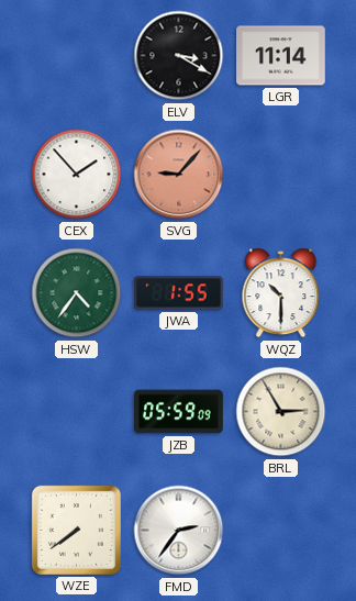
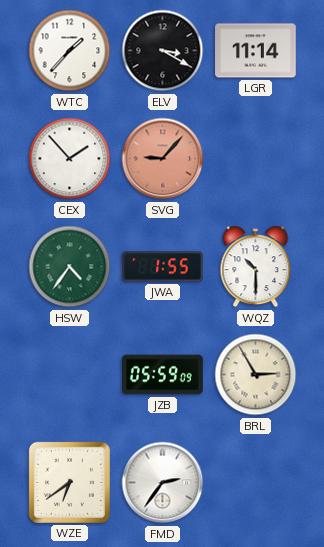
WTC: none -> 1:37 (70, 51)
WZE: 7:39 -> 6:39 (69, 482)
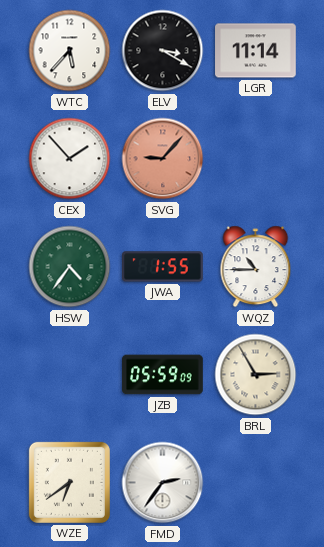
WTC: 1:37 -> 5:37 (70, 51)
WQZ: 10:30 -> 10:45 (256, 267)
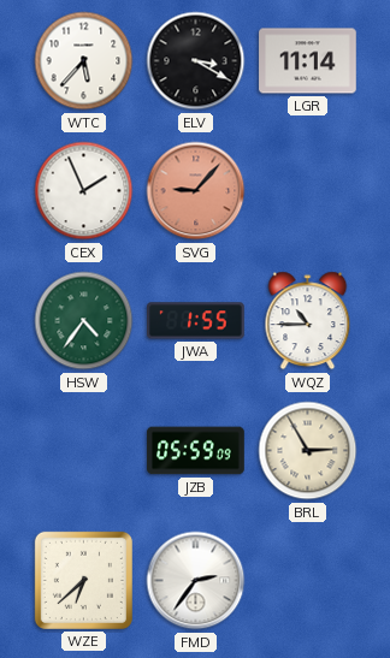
CEX: 1:53 -> 1:56 (84, 191)
WZE: 6:39 -> 6:38 (83, 580)
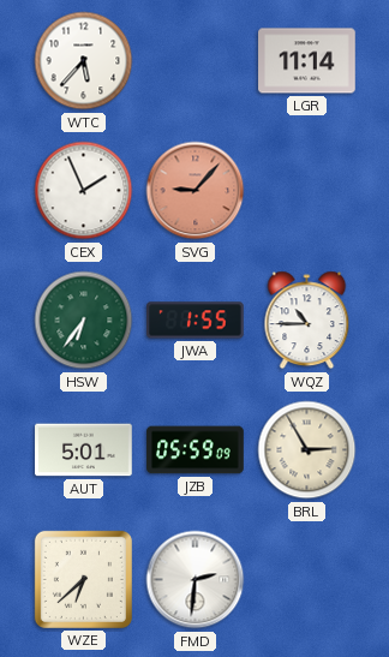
ELV: 3:20 -> none (196, 61)
HSW: 4:36 -> 6:36 (84, 321)
AUT: none -> 5:01 (84, 450)
FMD: 2:36 -> 2:31 (196, 580)
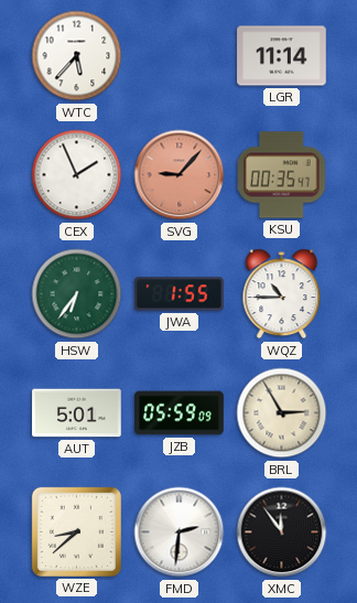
KSU: none -> 00:35 (282, 175)
WZE: 6:38 -> 8:38 (76, 531)
XMC: none -> 11:54 (282, 532)
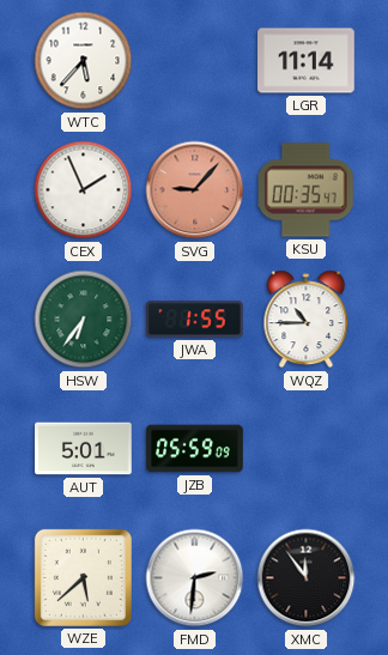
BRL: 2:55 -> none (282, 413)
WZE: 8:38 -> 5:38 (83, 577)
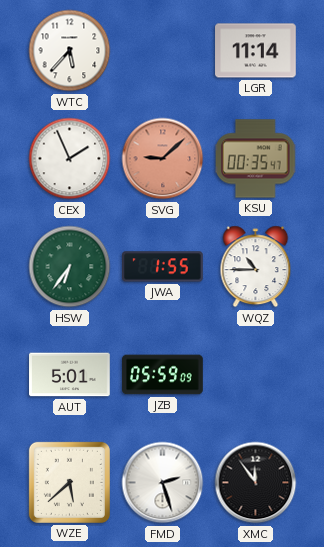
SVG: 9:07 -> 9:08 (163, 159)
FMD: 2:31 -> 2:27 (163, 483)
